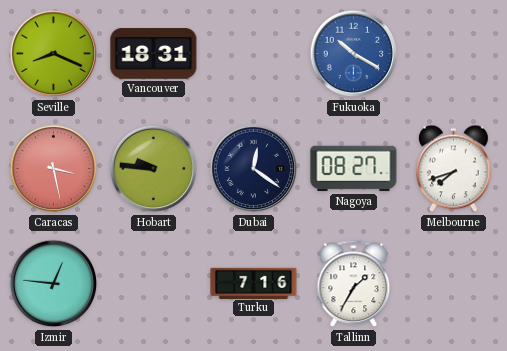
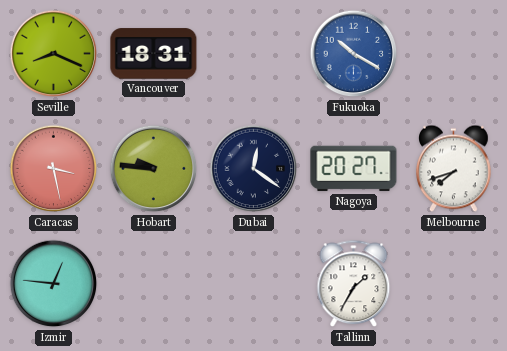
Nagoya: 08:27 -> 20:27 (354, 169)
Turku: 7:16 -> none (254, 283)
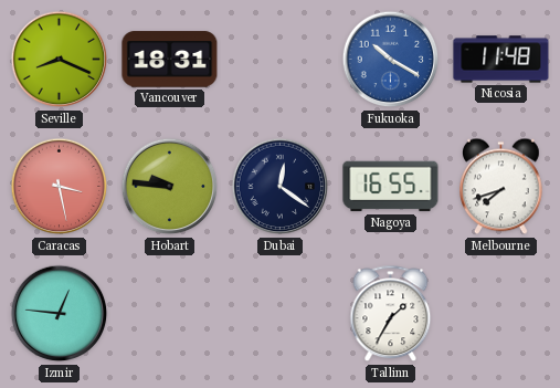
Nicosia: none -> 11:48 (501, 60)
Nagoya: 20:27 -> 16:55 (391, 187)
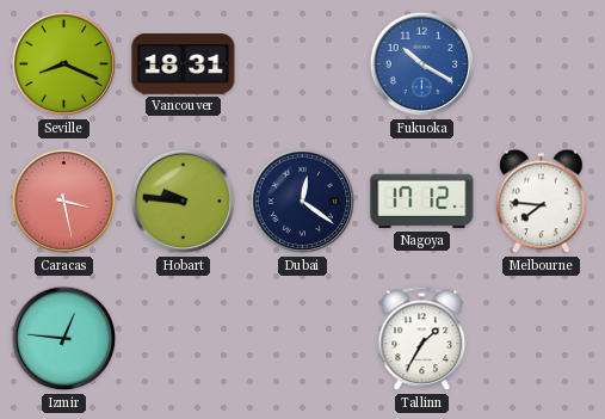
Nicosia: 11:48 -> none (501, 60)
Nagoya: 16:55 -> 17:12 (422, 202)
Melbourne: 7:42 -> 7:46 (542, 202)
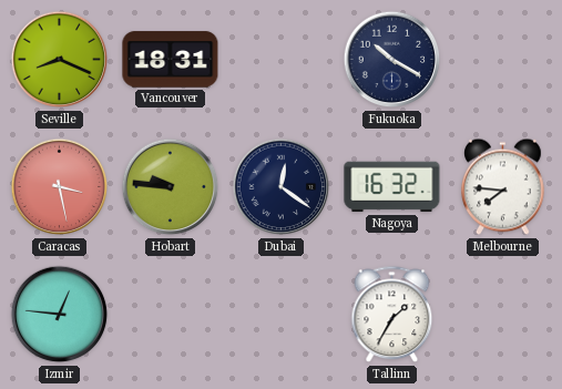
Fukuoka dial: blue -> navy (392, 60)
Nagoya: 17:12 -> 16:32 (392, 187)
